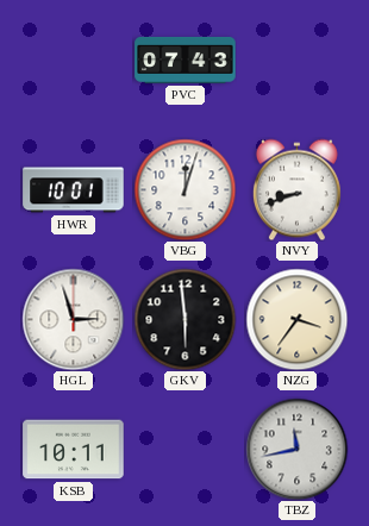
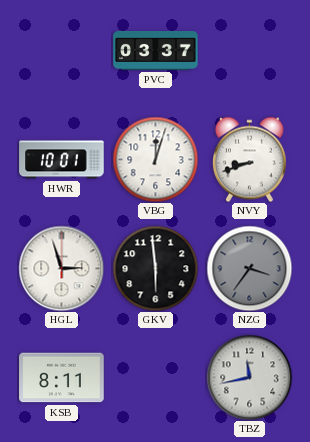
PVC: 07:43 -> 03:37 (156, 50)
NZG dial: cream -> grey (249, 268)
KSB: 10:11 -> 8:11 (62, 378)
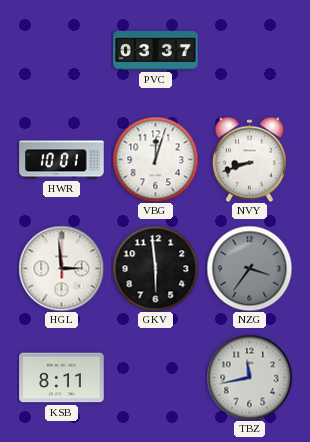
HGL: 2:57 -> 2:59 (61, 268)
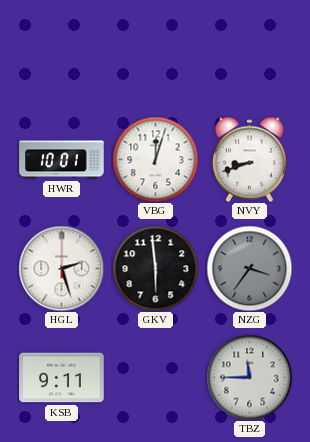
PVC: 03:37 -> none (156, 50)
HGL: 2:59 -> 2:27 (61, 268)
KSB: 8:11 -> 9:11 (62, 378)
TBZ: 11:43 -> 11:45 (249, 377)
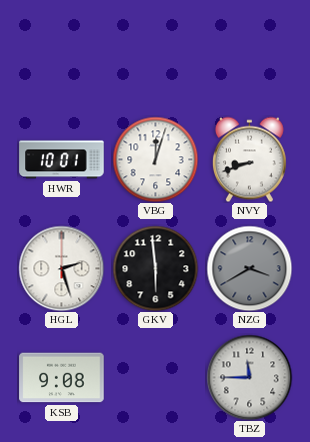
NZG: 3:36 -> 3:40 (249, 268)
KSB: 9:11 -> 9:08 (62, 378)
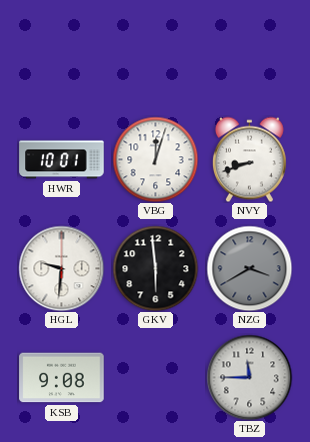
HGL: 2:27 -> 9:31 (61, 268)
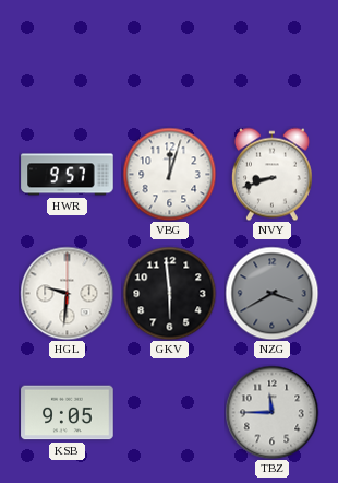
HWR: 10:01 -> 9:57 (68, 175)
KSB: 9:08 -> 9:05 (68, 413)
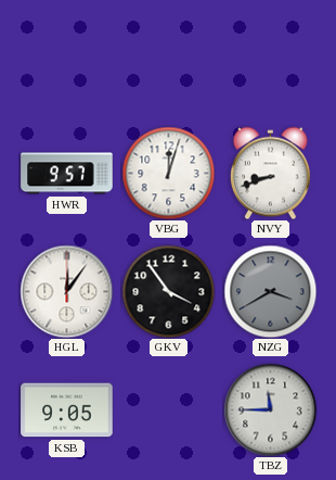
HGL: 9:31 -> 12:06 (66, 291)
GKV: 5:59 -> 3:54 (168, 291)
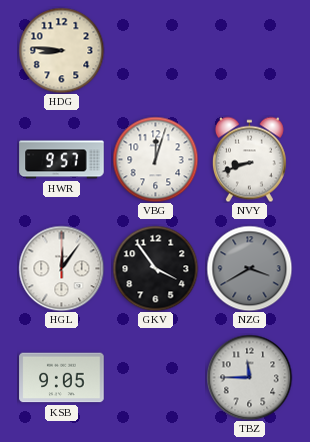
HDG: none -> 8:46 (61, 50)
